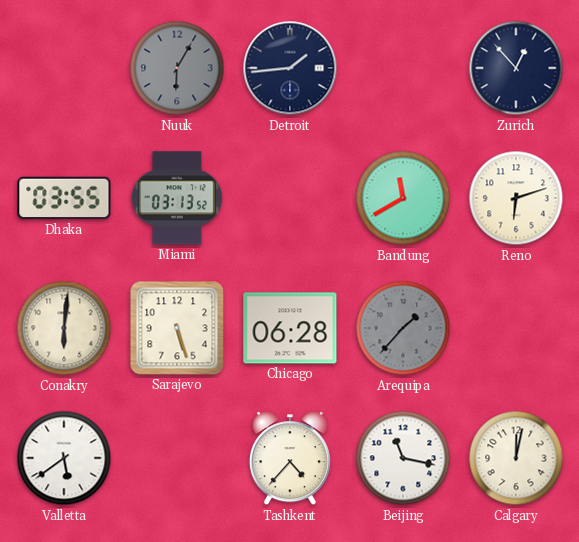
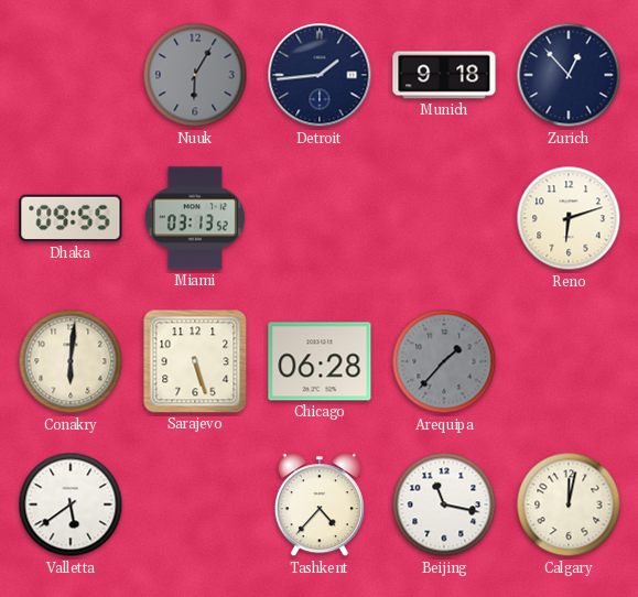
Munich: none -> 9:18 (444, 75)
Dhaka: 03:55 -> 09:55 (71, 218)
Bandung: 11:40 -> none (403, 198)
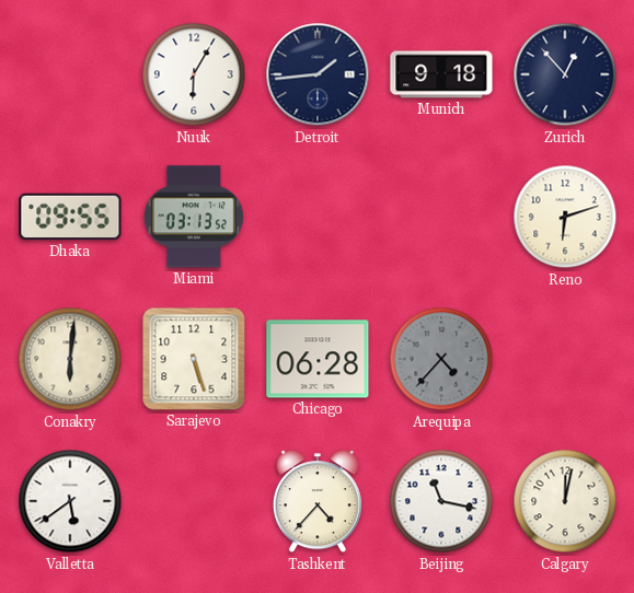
Nuuk dial: grey -> white (194, 74)
Arequipa: 1:37 -> 4:37 (441, 359)
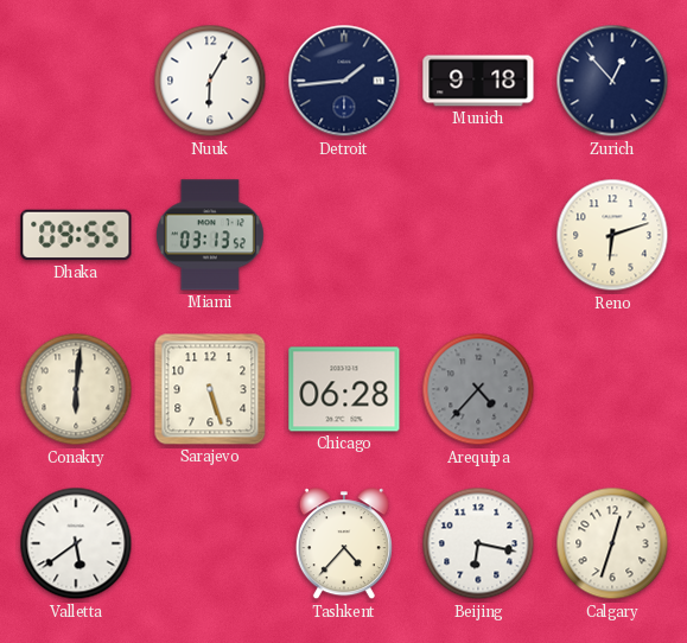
Beijing: 11:17 -> 6:17 (478, 543)
Calgary: 12:02 -> 12:33 (612, 543)
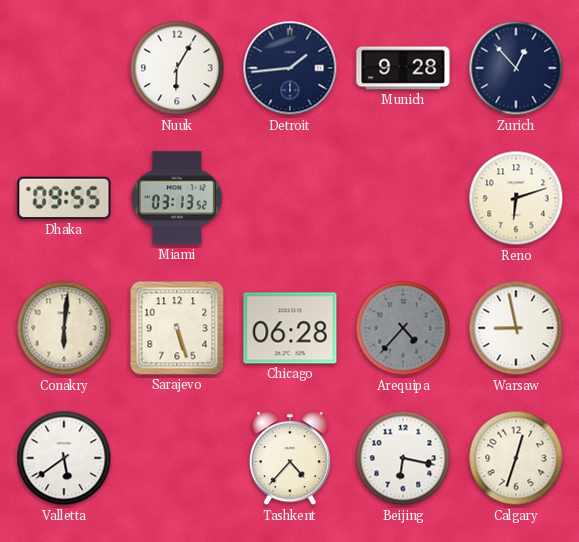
Munich: 9:18 -> 9:28 (403, 68)
Warsaw: none -> 8:58 (516, 328)
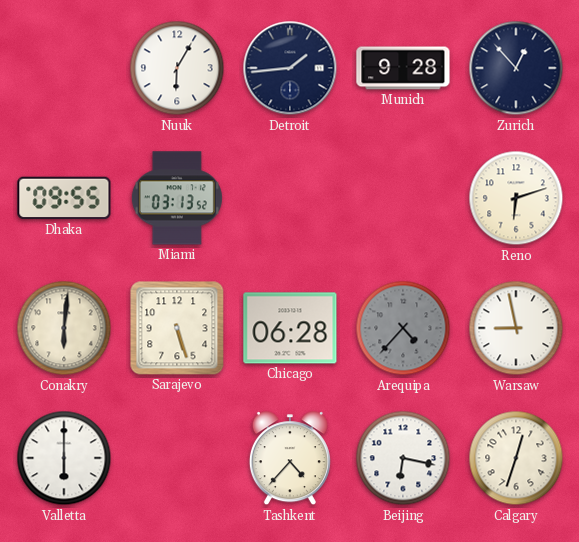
Valletta: 5:39 -> 6:00 (64, 458)
